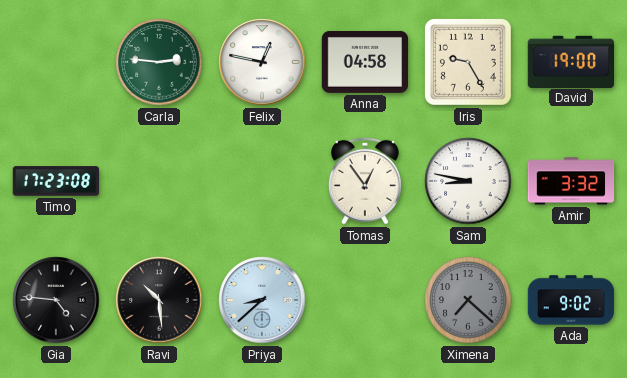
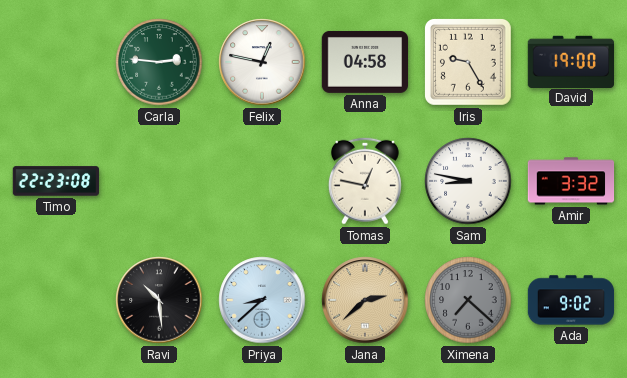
Timo: 17:23 -> 22:23 (56, 181)
Tomas: 12:54 -> 12:47 (365, 181)
Gia: 4:46 -> none (56, 300)
Jana: none -> 2:38 (365, 300)
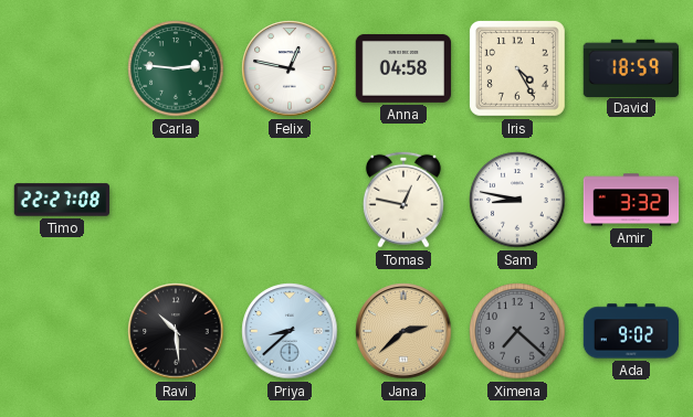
Iris: 9:25 -> 4:25 (517, 68)
David: 19:00 -> 18:59 (630, 67)
Timo: 22:23 -> 22:27 (62, 200)
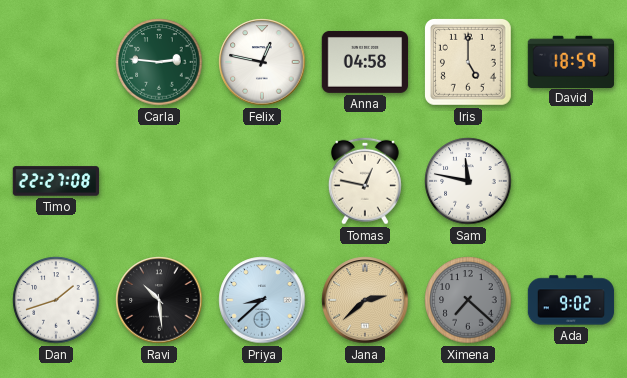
Iris: 4:25 -> 5:00 (468, 62)
Sam: 8:47 -> 11:47 (468, 181)
Amir: 3:32 -> none (631, 200)
Dan: none -> 1:42 (56, 300)
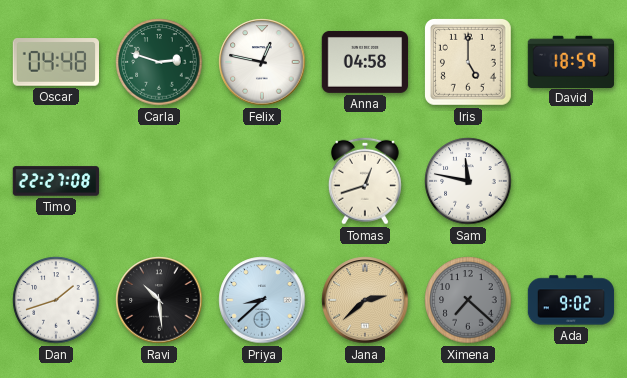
Oscar: none -> 04:48 (55, 62)
Carla: 2:46 -> 2:48 (159, 62)
Tomas: 12:47 -> 12:42 (365, 181)
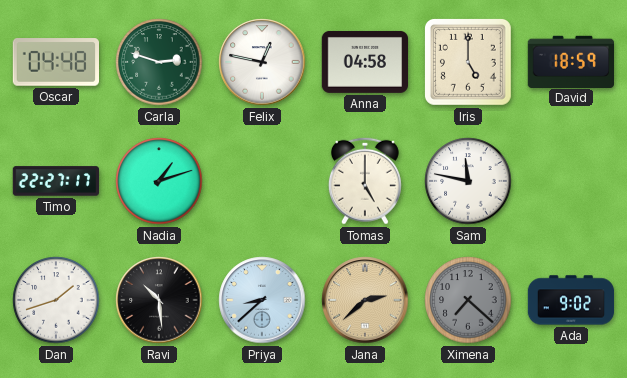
Timo: 22:27:08 -> 22:27:17 (56, 181)
Nadia: none -> 1:12 (159, 181)
Tomas: 12:42 -> 5:00 (365, 181)
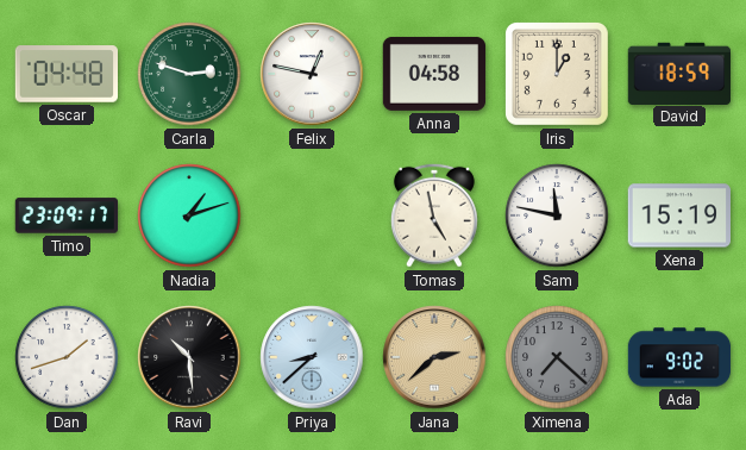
Iris: 5:00 -> 1:00 (557, 74)
Timo: 22:27 -> 23:09 (67, 215)
Tomas: 5:00 -> 4:58 (434, 215)
Xena: none -> 15:19 (679, 215)
